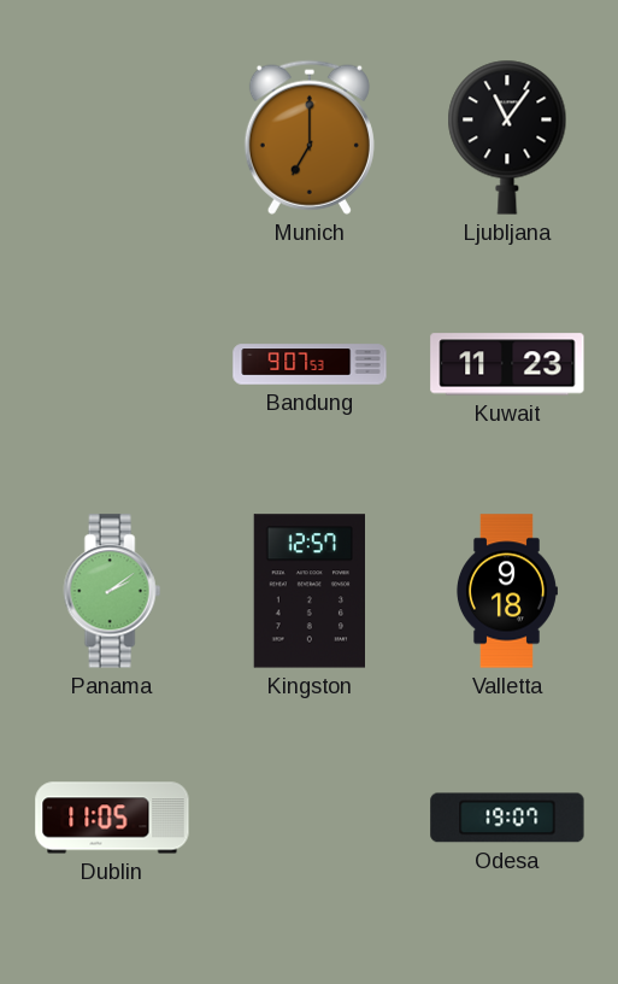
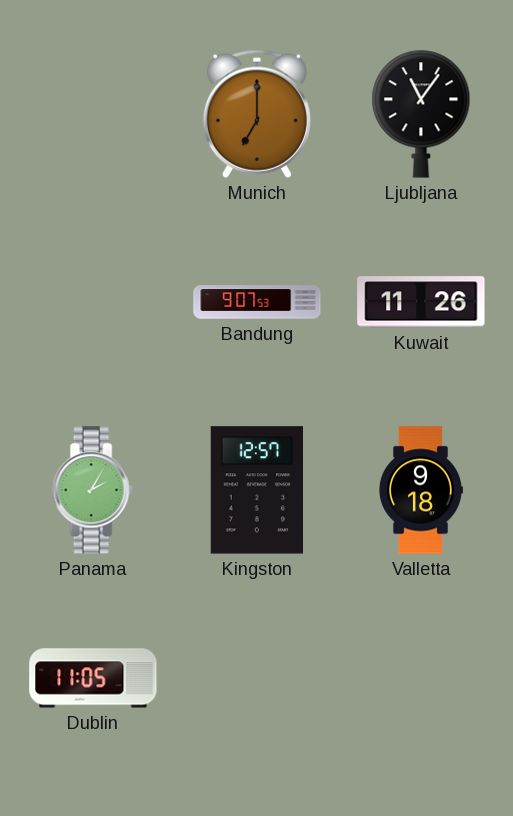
Kuwait: 11:23 -> 11:26 (421, 302)
Panama: 2:09 -> 2:05 (93, 490)
Odesa: 19:07 -> none (507, 818)
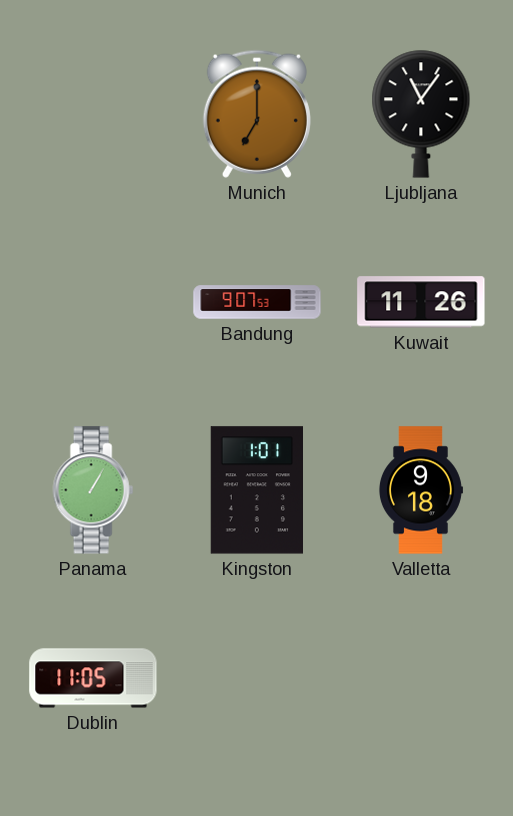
Panama: 2:05 -> 1:05 (93, 490)
Kingston: 12:57 -> 1:01 (257, 490)
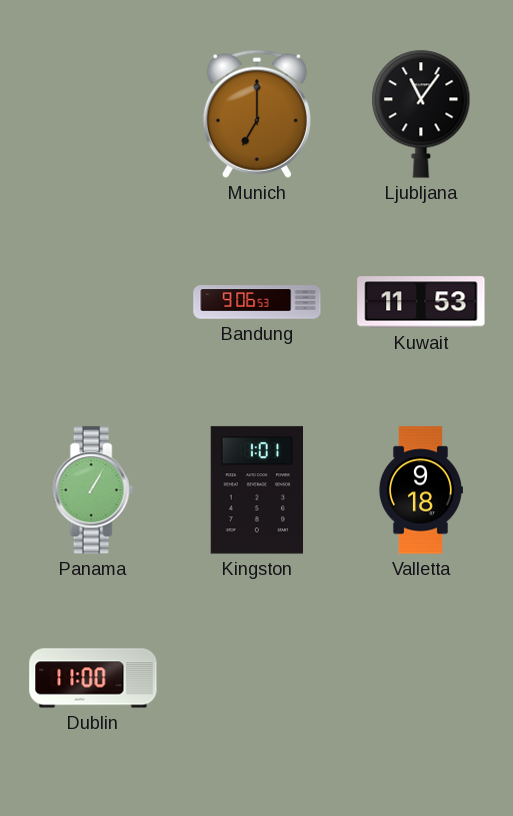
Bandung: 9:07 -> 9:06 (257, 302)
Kuwait: 11:26 -> 11:53 (421, 302)
Dublin: 11:05 -> 11:00 (93, 678)
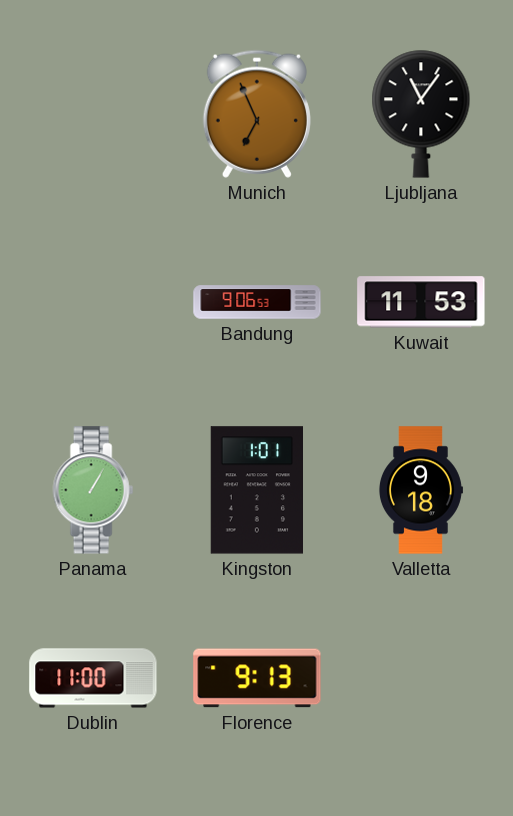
Munich: 7:00 -> 6:56 (257, 114)
Florence: none -> 9:13 (257, 678)
